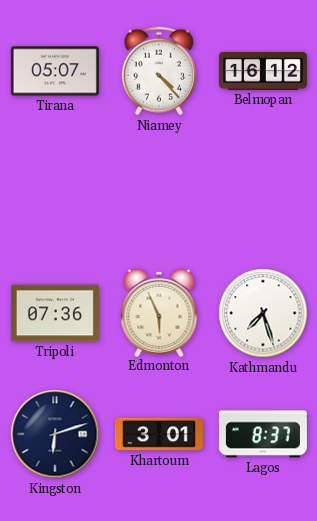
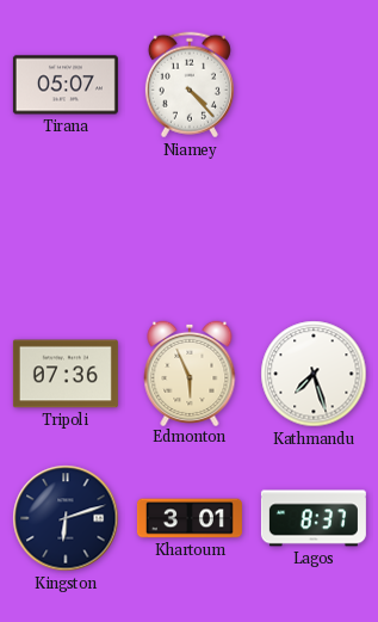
Belmopan: 16:12 -> none (263, 71)
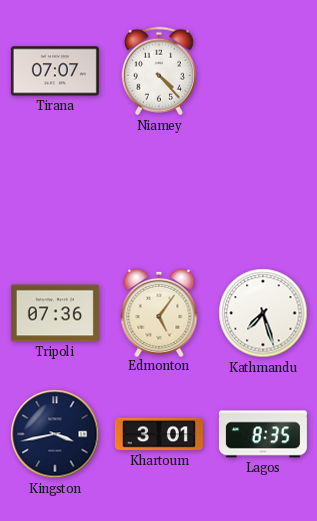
Tirana: 05:07 -> 07:07 (55, 71)
Edmonton: 5:56 -> 5:06 (159, 312)
Kingston: 6:12 -> 3:43 (55, 434)
Lagos: 8:37 -> 8:35 (263, 434)
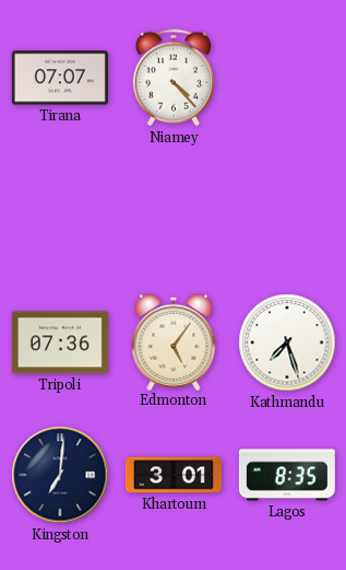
Kingston: 3:43 -> 7:01 (60, 475)
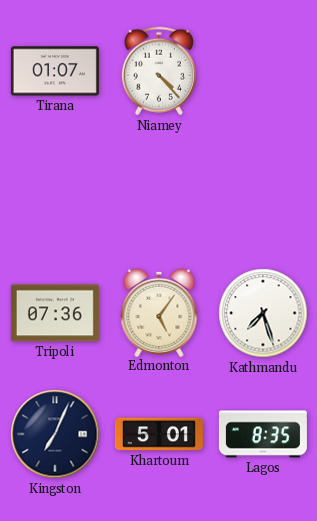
Tirana: 07:07 -> 01:07 (55, 71)
Kingston: 7:01 -> 7:04 (55, 434)
Khartoum: 3:01 -> 5:01 (159, 434)
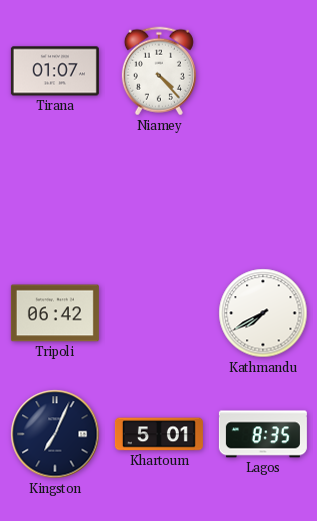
Tripoli: 07:36 -> 06:42 (55, 313)
Edmonton: 5:06 -> none (159, 312)
Kathmandu: 7:27 -> 7:40 (263, 313)
